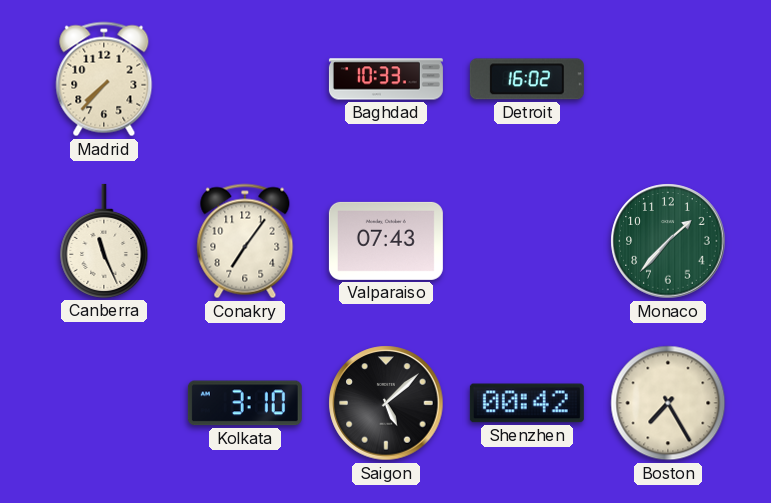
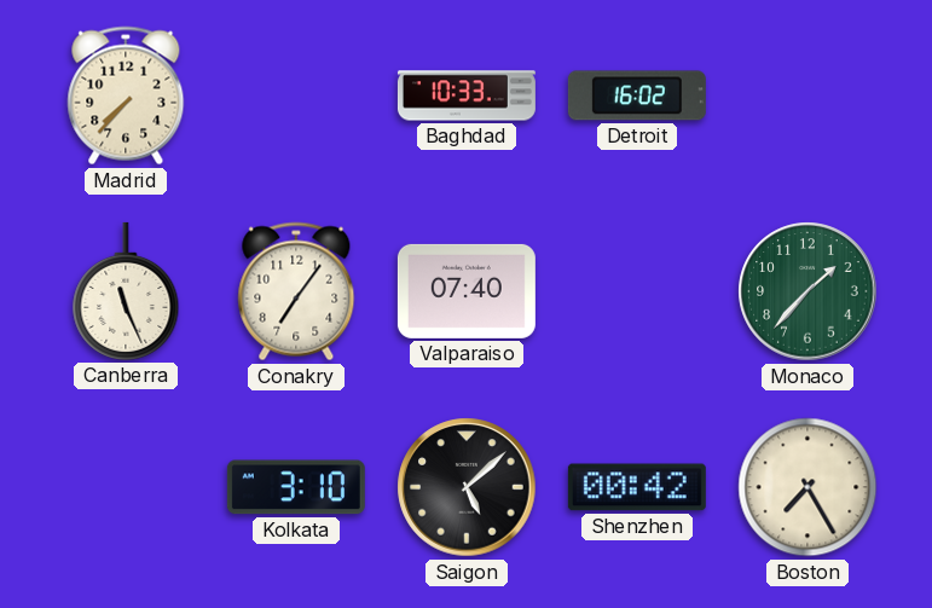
Valparaiso: 07:43 -> 07:40 (467, 291)
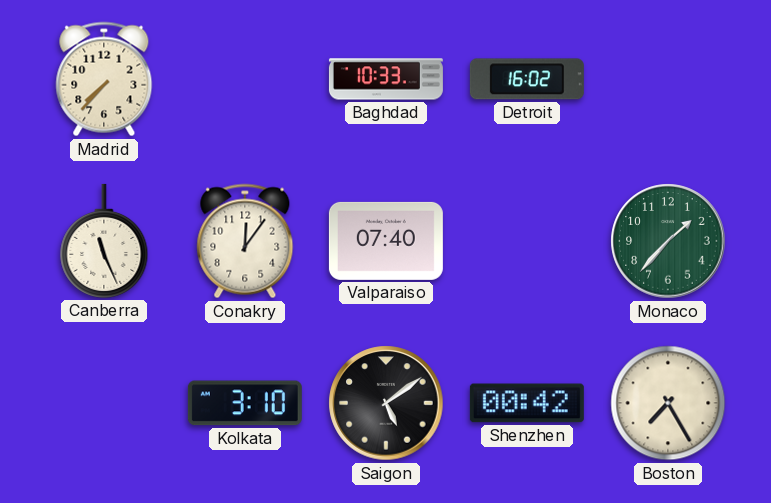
Conakry: 7:06 -> 12:06 (245, 241)
Saigon: 5:08 -> 5:09 (386, 403)
